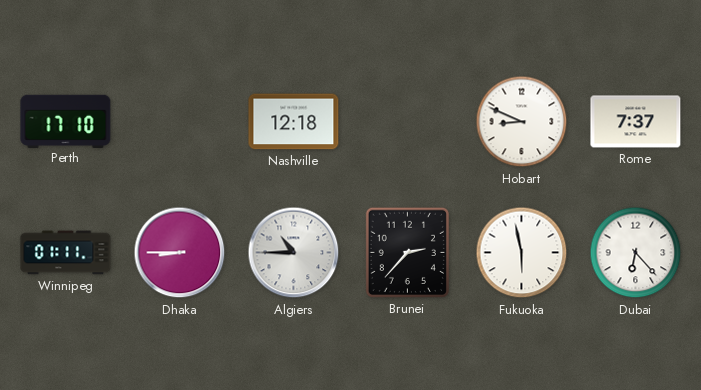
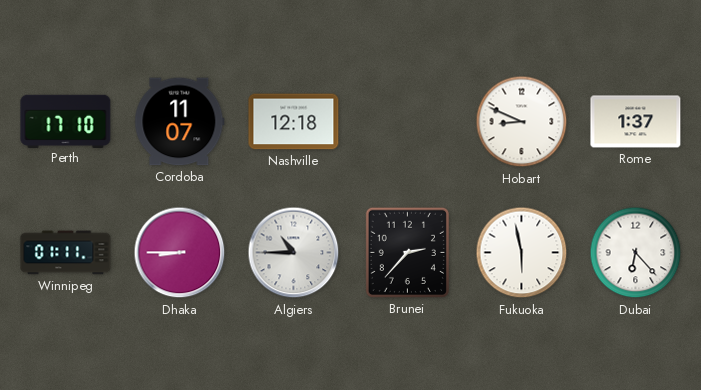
Cordoba: none -> 11:07 (180, 122)
Rome: 7:37 -> 1:37 (636, 122)
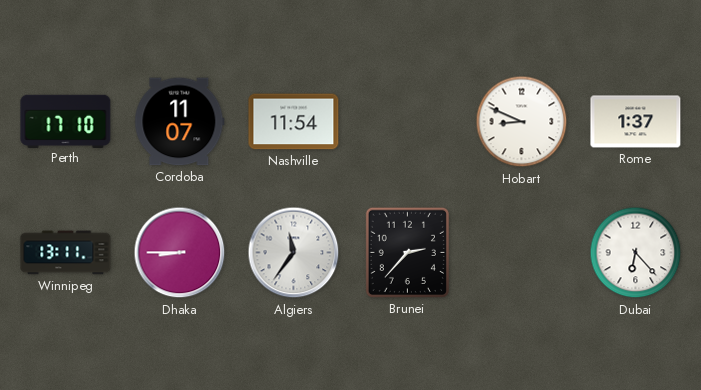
Nashville: 12:18 -> 11:54 (294, 122)
Winnipeg: 01:11 -> 13:11 (66, 253)
Algiers: 10:45 -> 11:36 (294, 253)
Fukuoka: 5:58 -> none (522, 253)
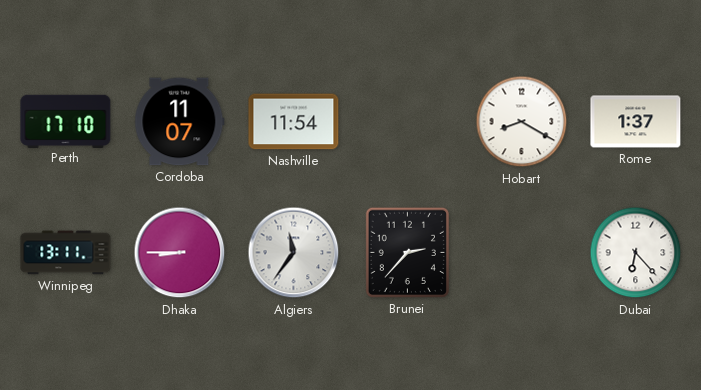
Hobart: 8:49 -> 8:20 (522, 122)
